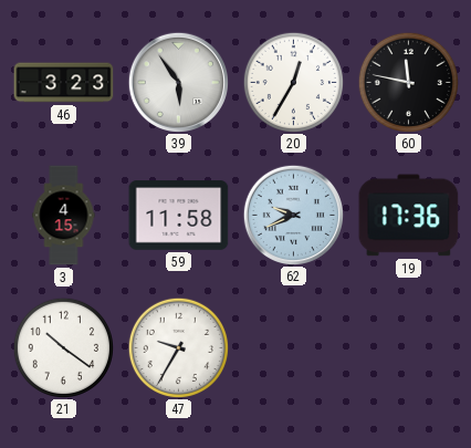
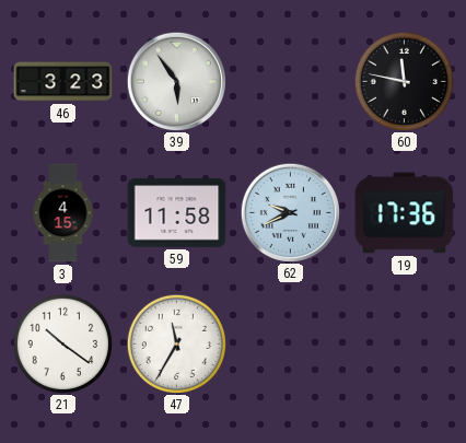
20: 12:35 -> none (293, 82)
47: 9:35 -> 11:35 (176, 343)
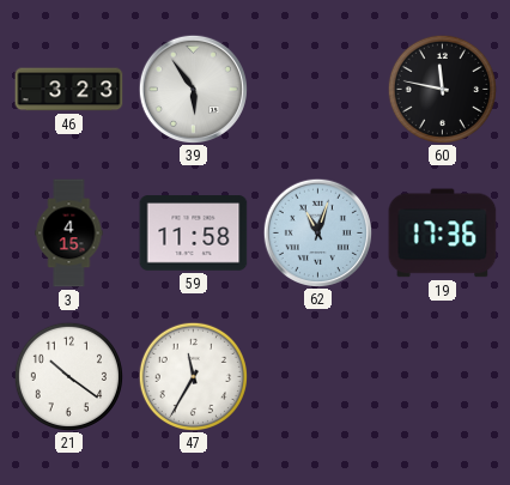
62: 9:41 -> 11:03 (317, 232)
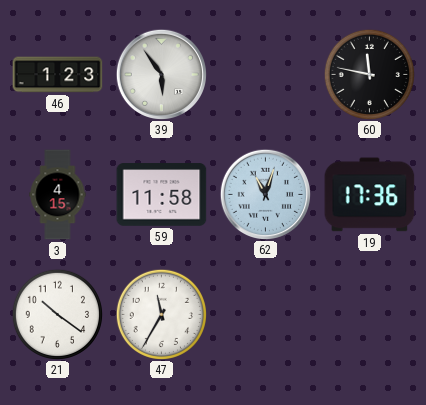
46: 3:23 -> 1:23 (58, 75)
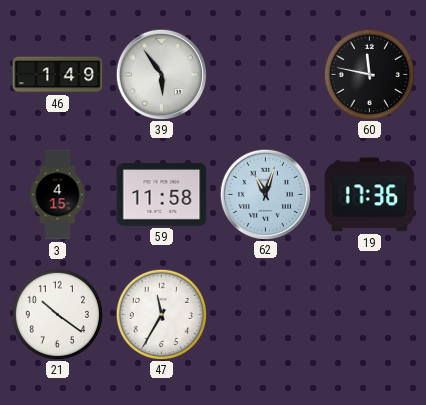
46: 1:23 -> 1:49 (58, 75)
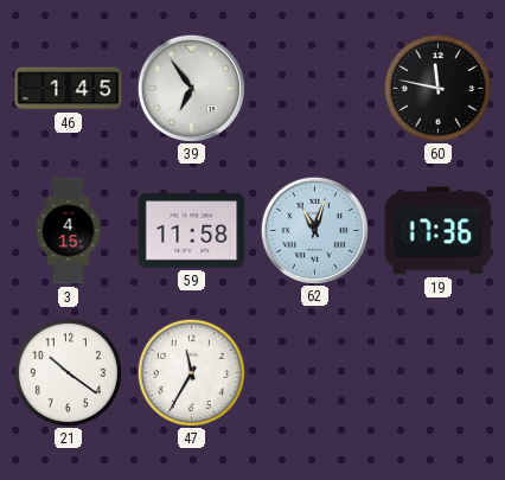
46: 1:49 -> 1:45 (69, 89)
39: 5:54 -> 6:54 (191, 88)
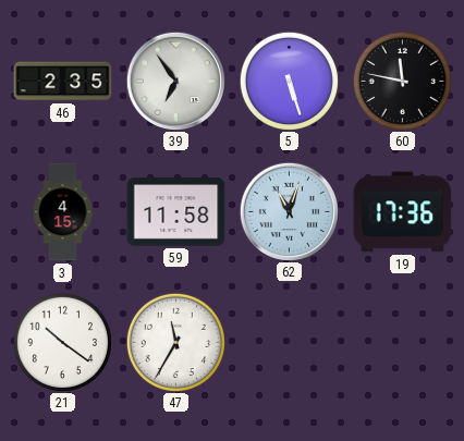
46: 1:45 -> 2:35 (63, 82)
5: none -> 5:27 (289, 81)
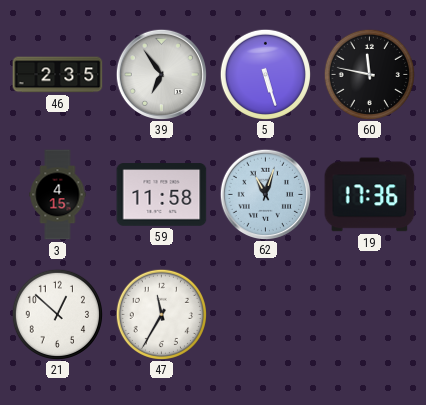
21: 10:21 -> 12:52 (57, 314)
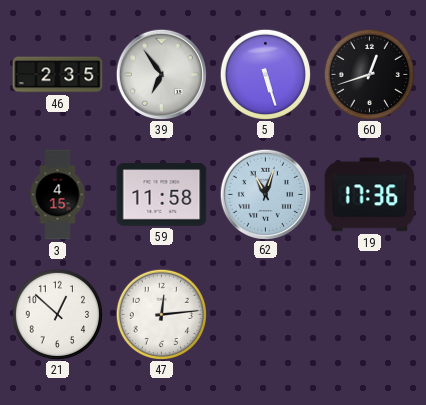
60: 11:47 -> 12:42 (369, 74)
47: 11:35 -> 12:14 (161, 314)
